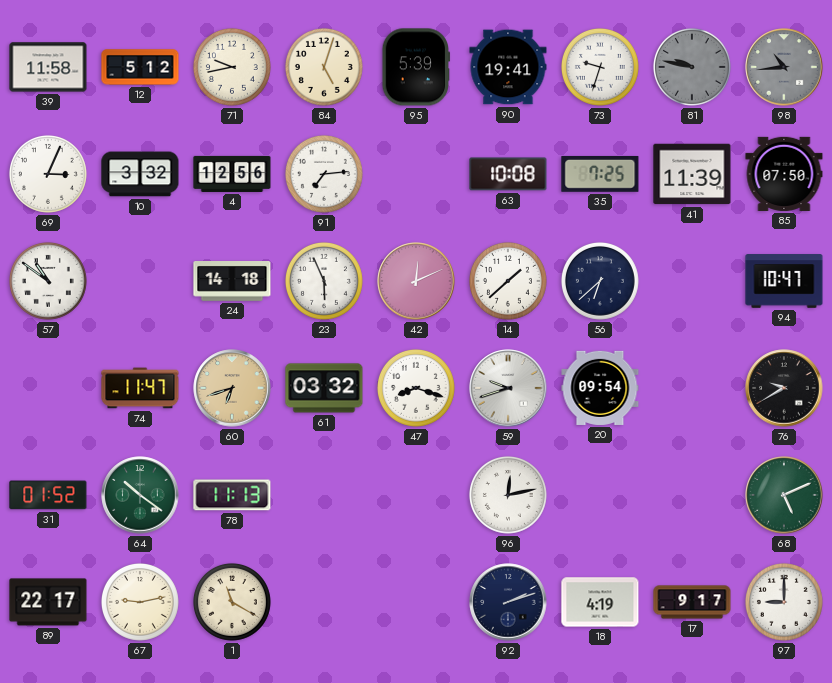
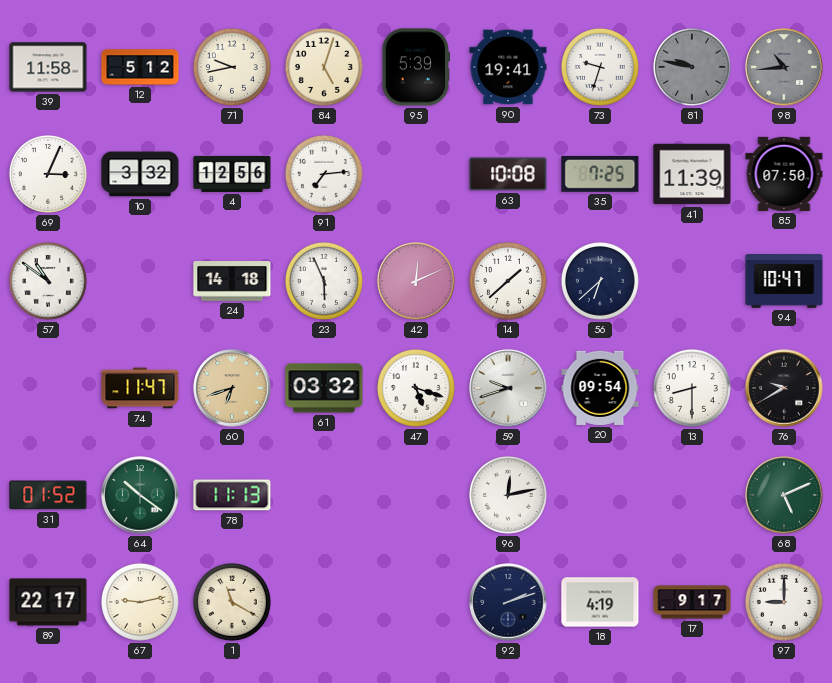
47: 8:18 -> 5:18 (416, 388)
13: none -> 8:30 (692, 388)
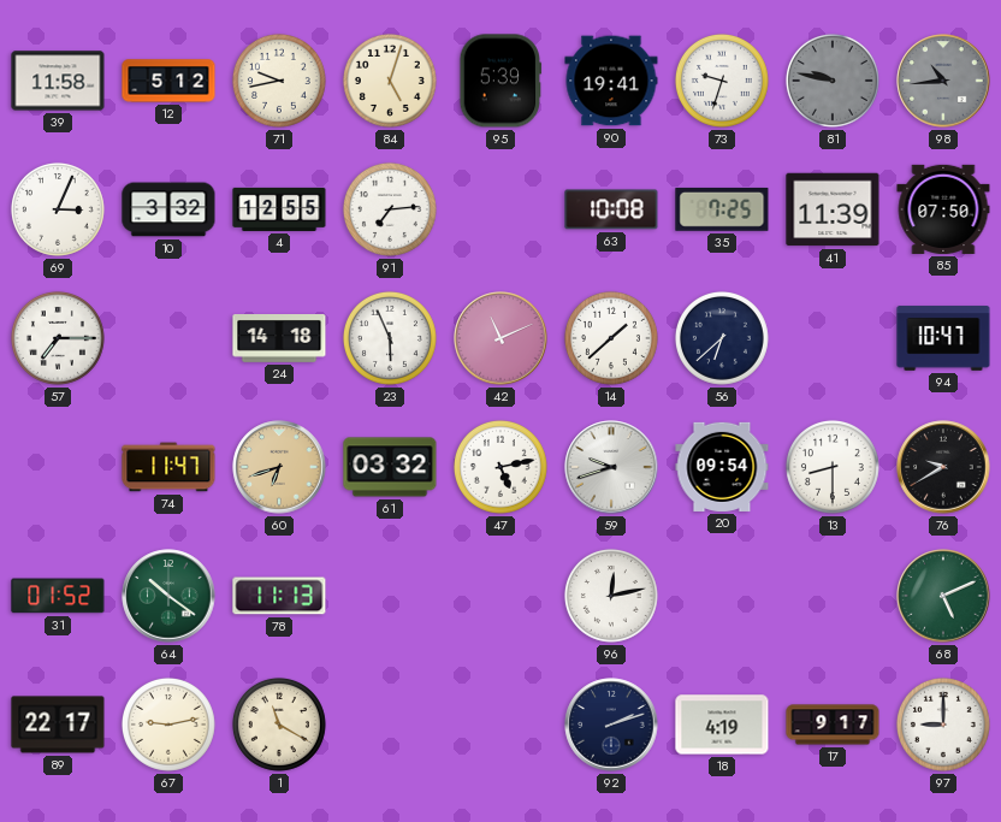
4: 12:56 -> 12:55 (279, 209)
57: 10:51 -> 7:15 (58, 338)
42: 12:11 -> 11:11 (500, 338)
47: 5:18 -> 5:13 (500, 467)
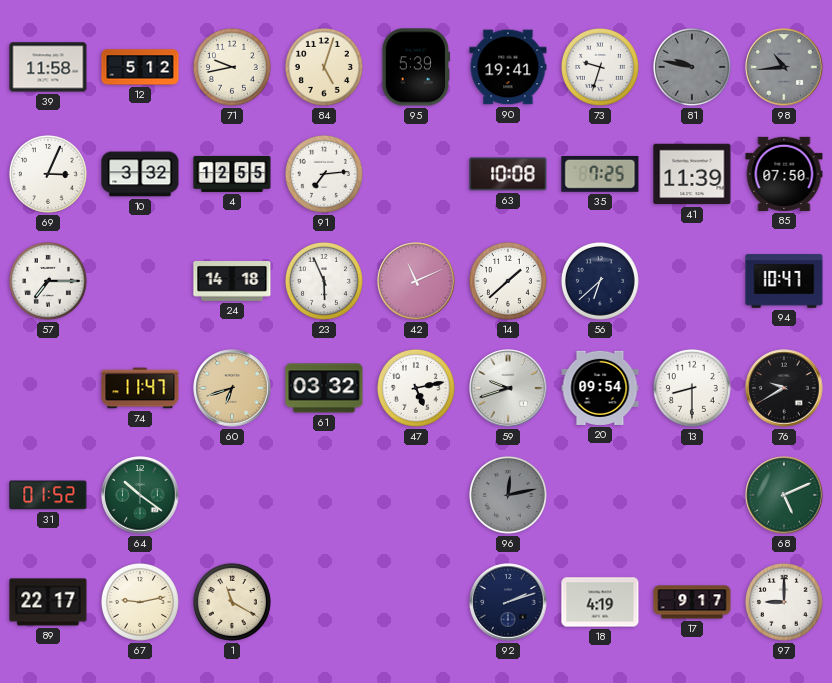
78: 11:13 -> none (279, 596)
96 dial: white -> grey (508, 495)
